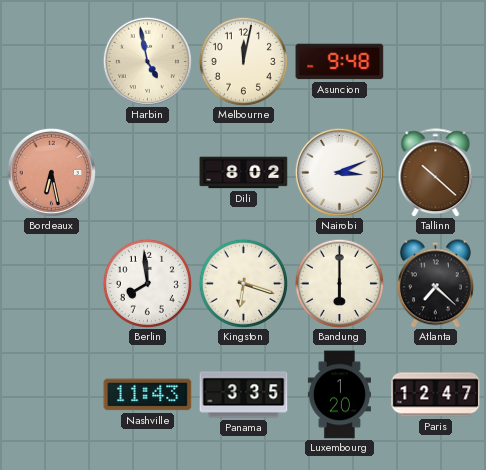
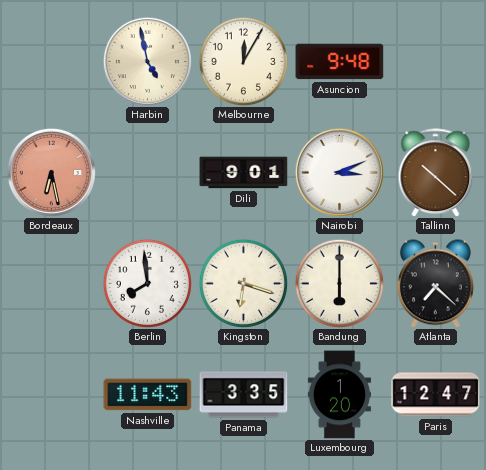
Melbourne: 12:02 -> 12:05 (243, 61)
Dili: 8:02 -> 9:01 (244, 173)
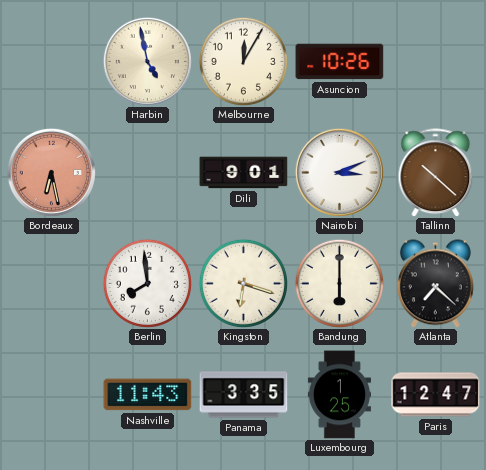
Asuncion: 9:48 -> 10:26 (340, 62)
Luxembourg: 1:20 -> 1:25 (339, 395)
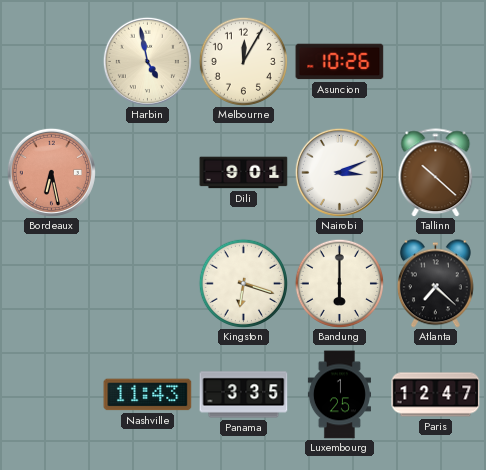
Berlin: 7:59 -> none (147, 283)
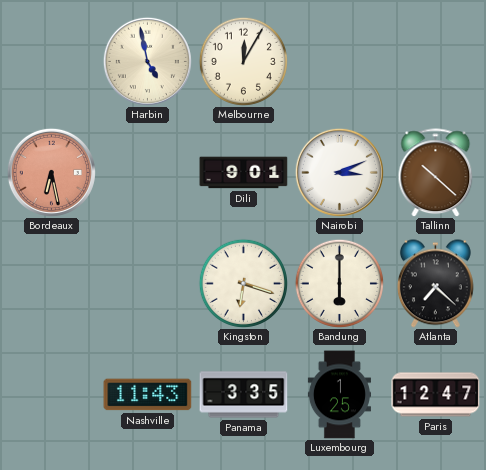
Asuncion: 10:26 -> none (340, 62)
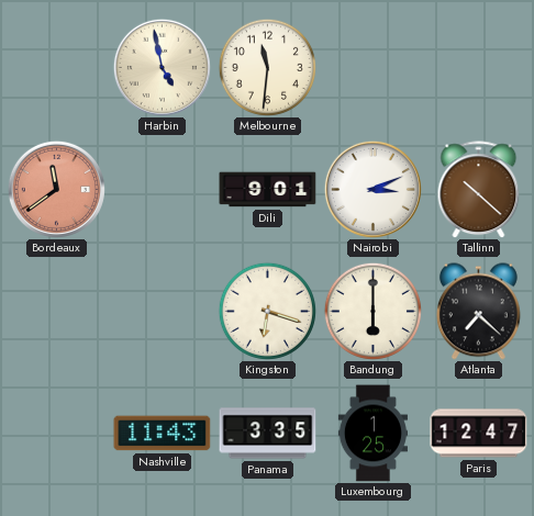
Melbourne: 12:05 -> 11:31 (267, 67)
Bordeaux: 6:28 -> 11:39 (56, 189)
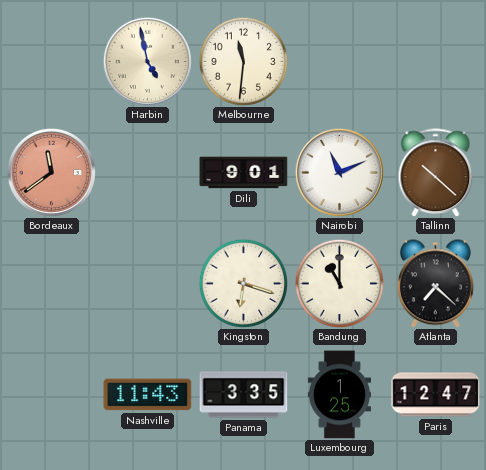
Nairobi: 3:11 -> 11:11 (339, 172)
Bandung: 6:00 -> 11:00 (339, 283)
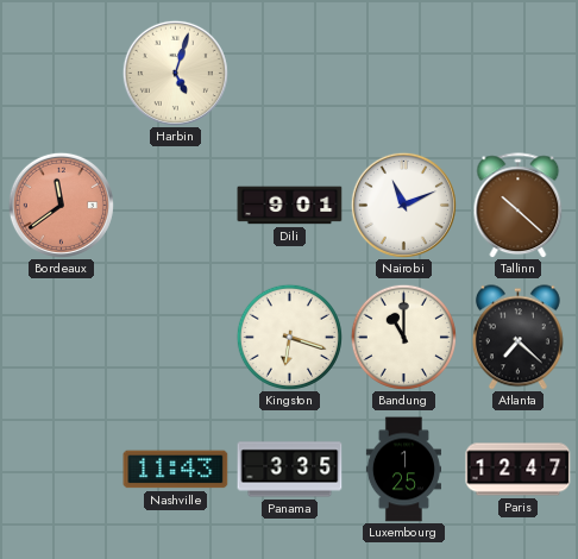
Harbin: 4:58 -> 5:03 (175, 73)
Melbourne: 11:31 -> none (243, 61)
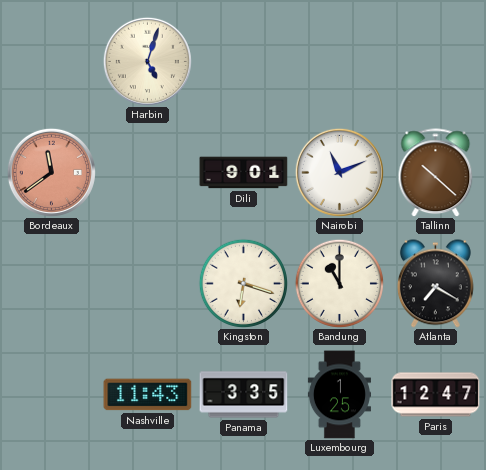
Atlanta: 7:22 -> 7:20 (435, 284)
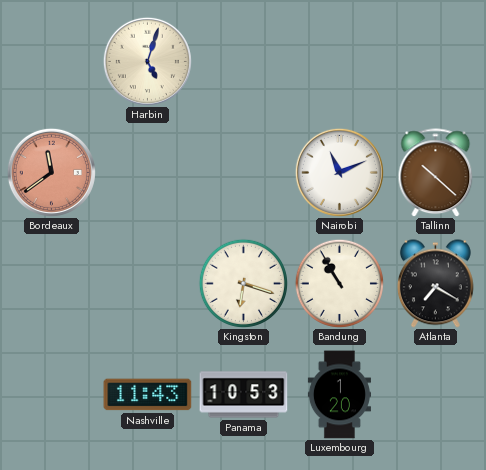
Dili: 9:01 -> none (244, 173)
Bandung: 11:00 -> 10:55 (339, 283)
Panama: 3:35 -> 10:53 (244, 395)
Luxembourg: 1:25 -> 1:20 (339, 395)
Paris: 12:47 -> none (436, 395)
